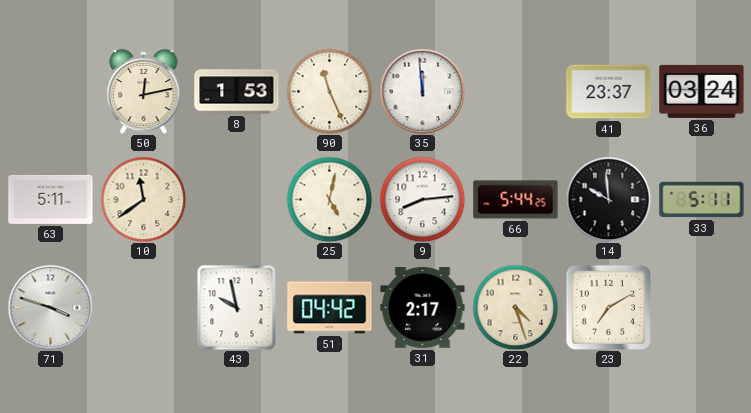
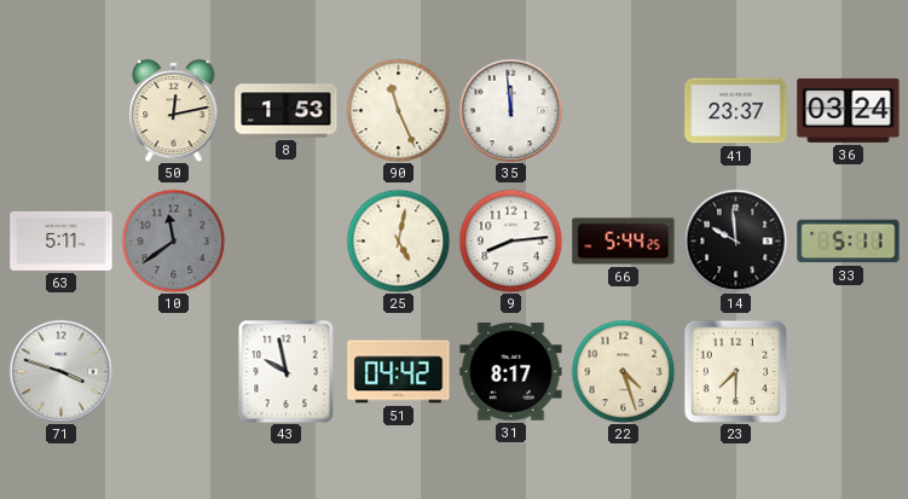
10 dial: cream -> grey (173, 240)
31: 2:17 -> 8:17 (511, 372)
23: 7:10 -> 7:30 (735, 371)
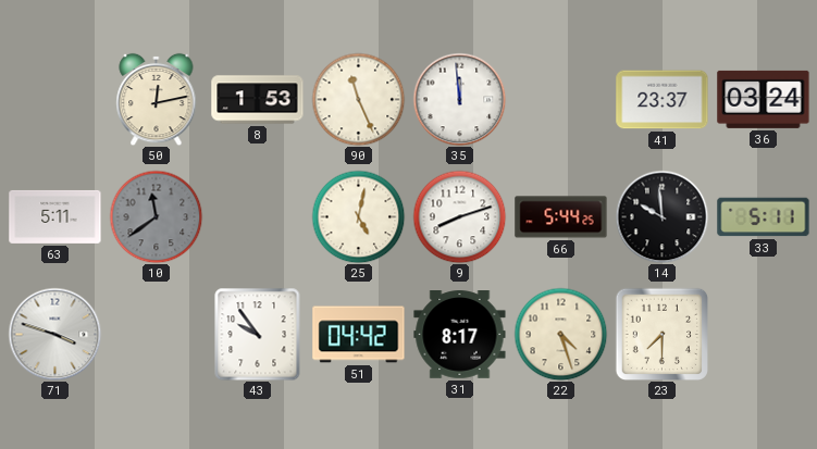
9: 8:14 -> 8:12 (459, 216)
43: 9:58 -> 9:54 (258, 334)
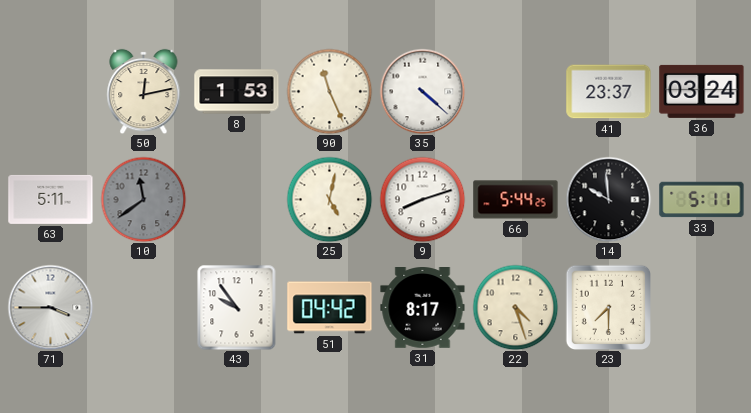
35: 11:59 -> 4:22 (422, 91)
71: 3:48 -> 3:45 (50, 307)
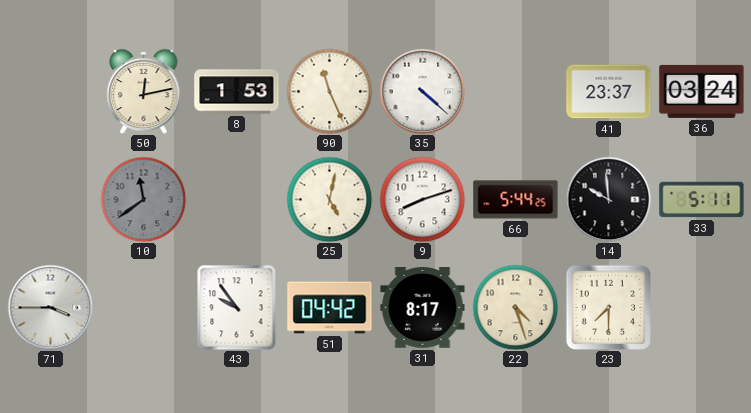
63: 5:11 -> none (51, 199)
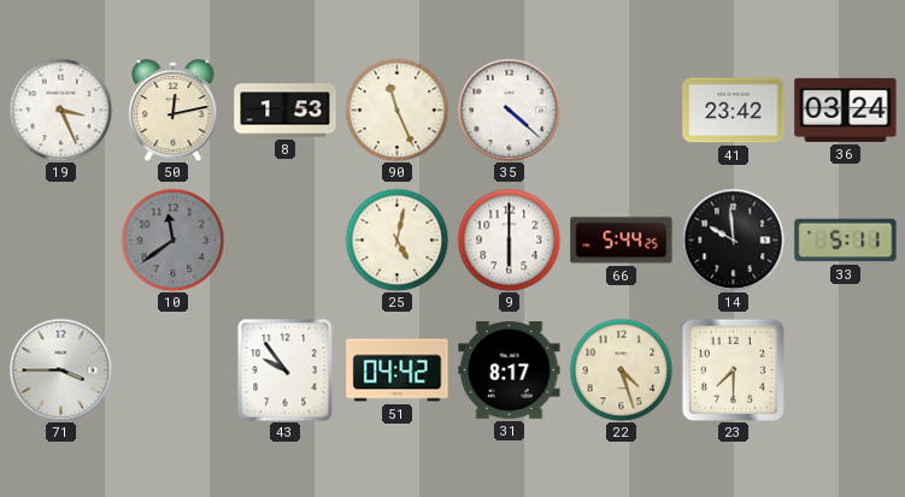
19: none -> 3:26 (60, 110)
41: 23:37 -> 23:42 (734, 111)
9: 8:12 -> 6:00 (509, 239)
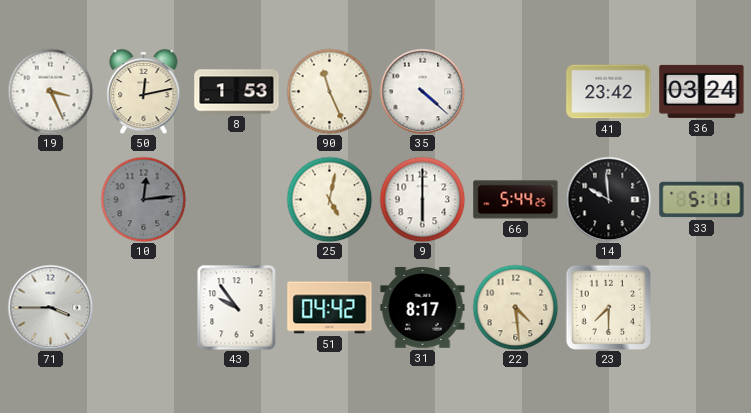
10: 11:39 -> 12:14 (143, 199)
22: 4:27 -> 4:29 (515, 307)
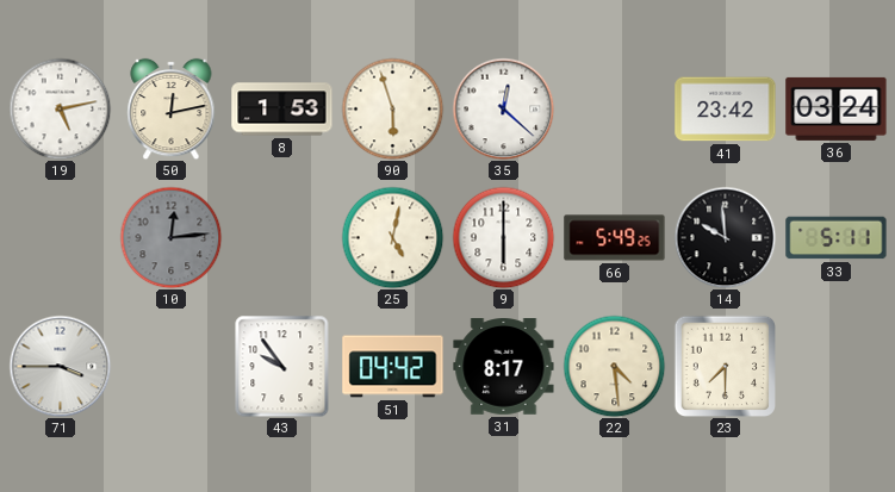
19: 3:26 -> 5:13 (60, 108)
90: 11:26 -> 5:57 (392, 108)
35: 4:22 -> 12:22 (503, 108)
66: 5:44 -> 5:49 (615, 238)
